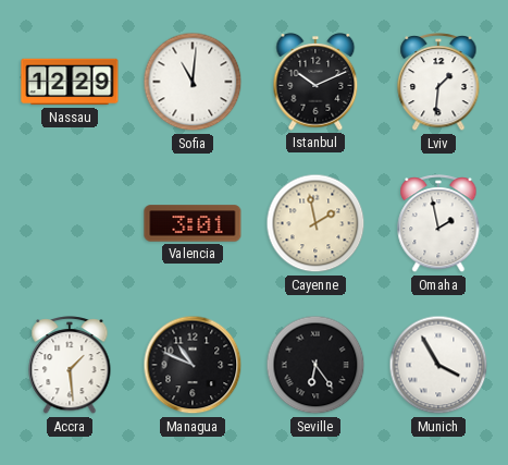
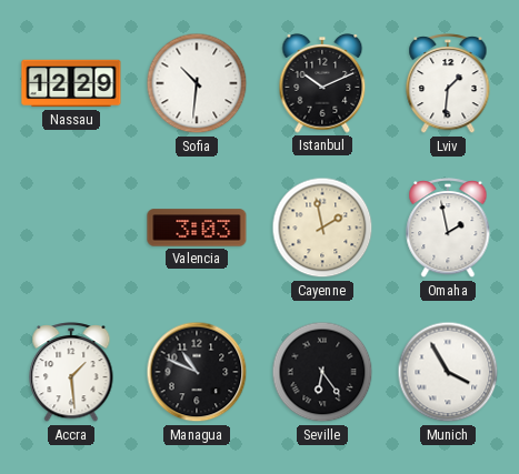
Sofia: 11:01 -> 10:31 (197, 83)
Valencia: 3:01 -> 3:03 (197, 228)
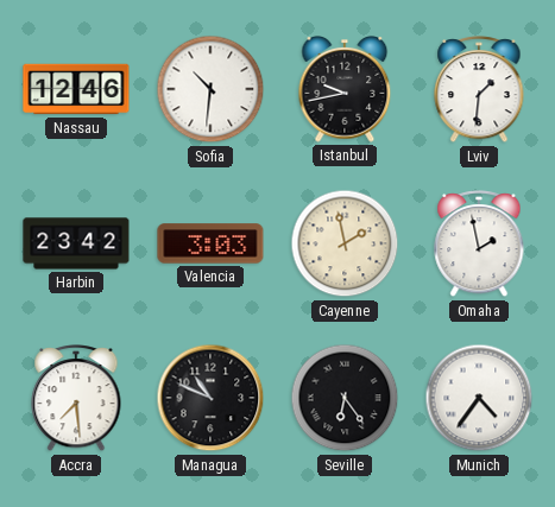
Nassau: 12:29 -> 12:46 (76, 89)
Istanbul: 10:11 -> 9:43 (345, 90)
Harbin: none -> 23:42 (76, 243)
Accra: 1:29 -> 7:29 (76, 399)
Munich: 3:55 -> 4:36 (479, 398)
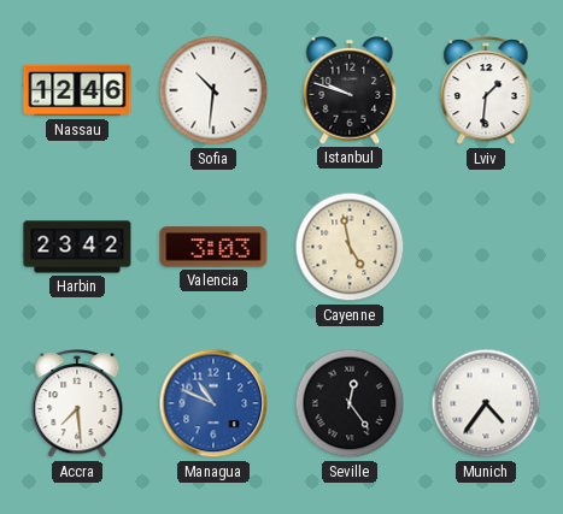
Istanbul: 9:43 -> 9:48 (350, 91)
Cayenne: 1:58 -> 4:58 (350, 247)
Omaha: 1:58 -> none (479, 245)
Managua dial: black -> blue (213, 403)
Seville: 6:24 -> 12:24 (350, 403)
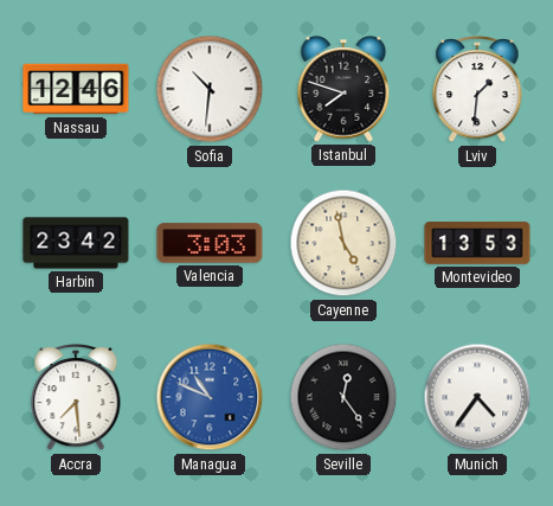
Istanbul: 9:48 -> 7:48 (343, 90)
Montevideo: none -> 13:53 (477, 243)
